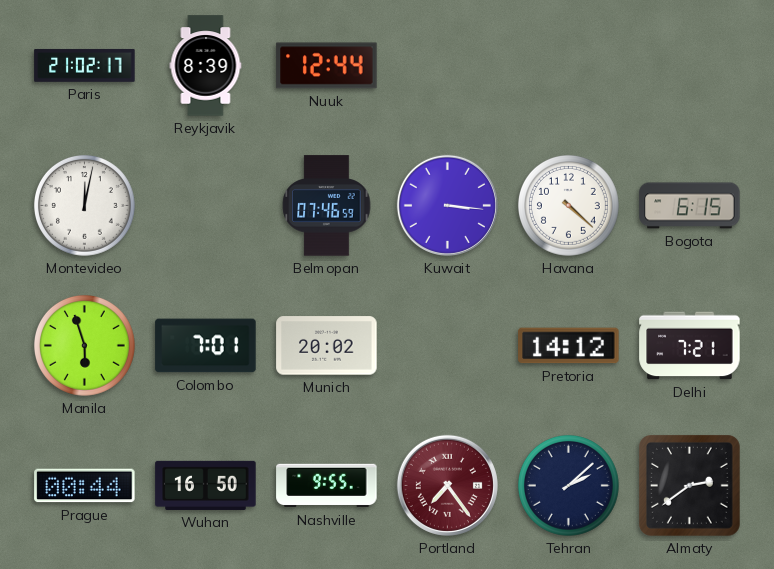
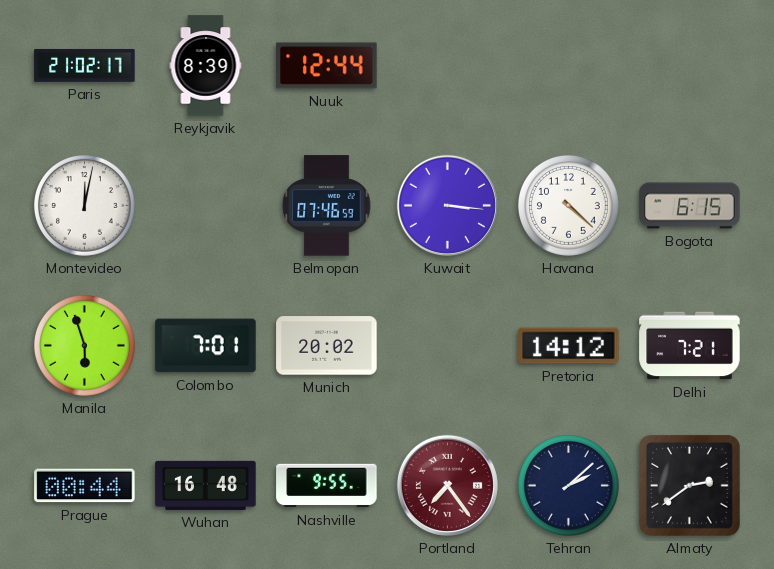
Wuhan: 16:50 -> 16:48 (206, 485)
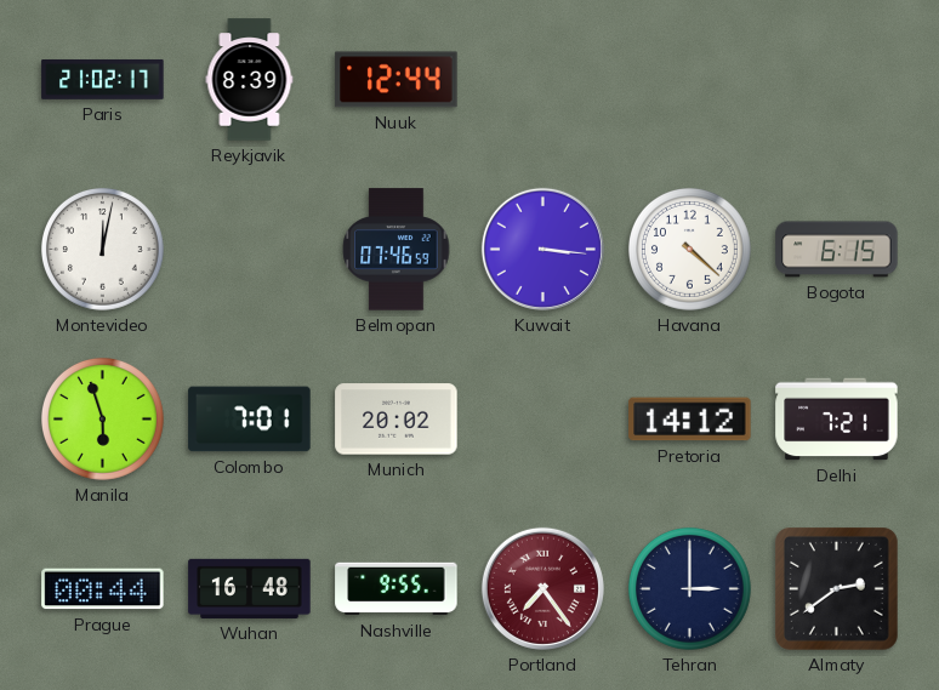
Tehran: 2:08 -> 3:00 (689, 588)
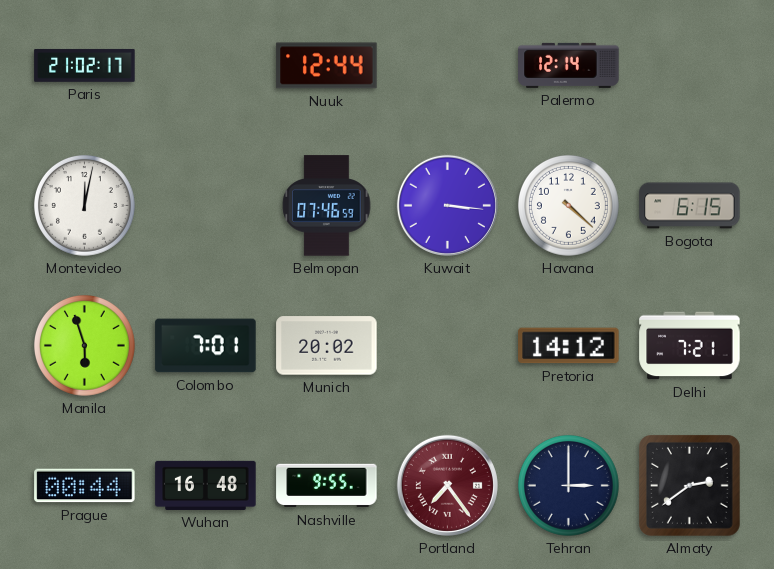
Reykjavik: 8:39 -> none (250, 80)
Palermo: none -> 12:14 (569, 65)
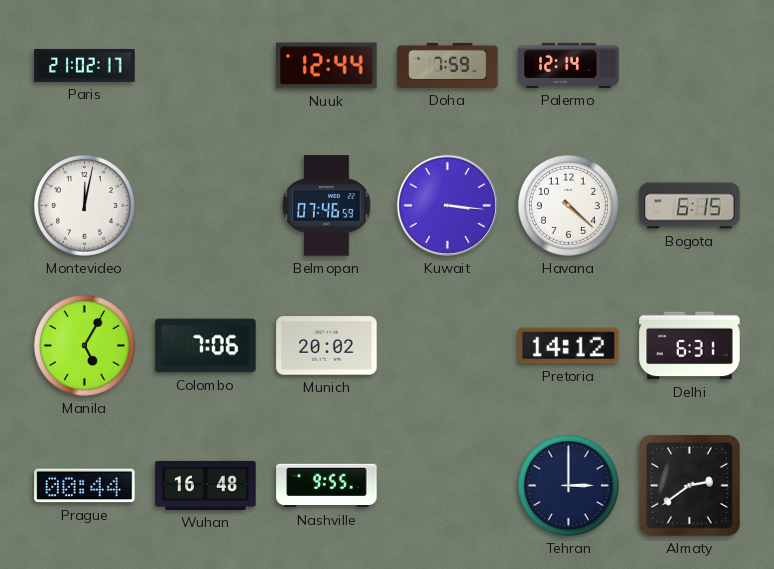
Doha: none -> 7:59 (448, 65)
Manila: 5:57 -> 5:05 (84, 345)
Colombo: 7:01 -> 7:06 (206, 346)
Delhi: 7:21 -> 6:31 (690, 346)
Portland: 7:24 -> none (447, 485)
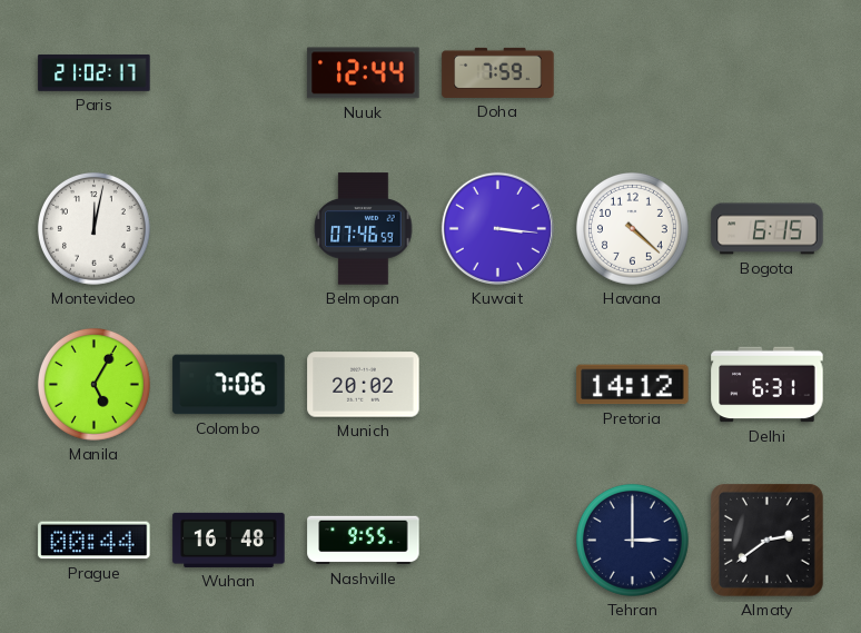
Palermo: 12:14 -> none (569, 65)
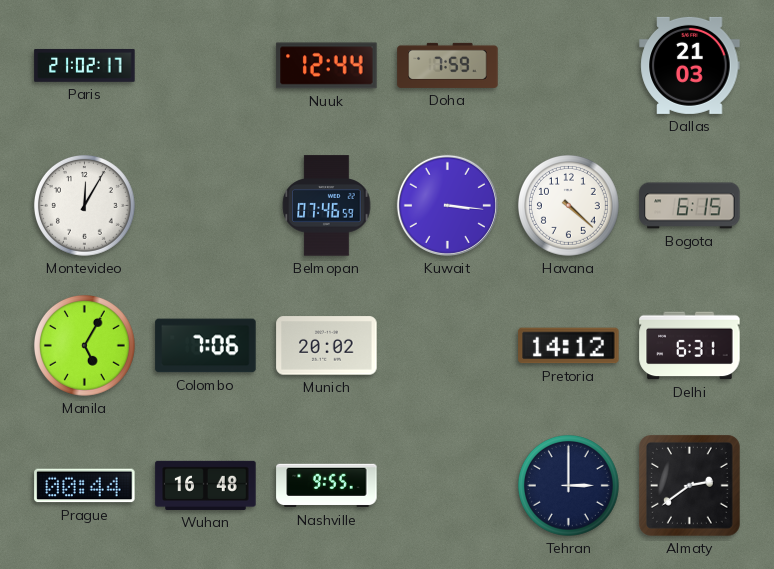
Dallas: none -> 21:03 (690, 65)
Montevideo: 12:02 -> 12:05 (84, 205)
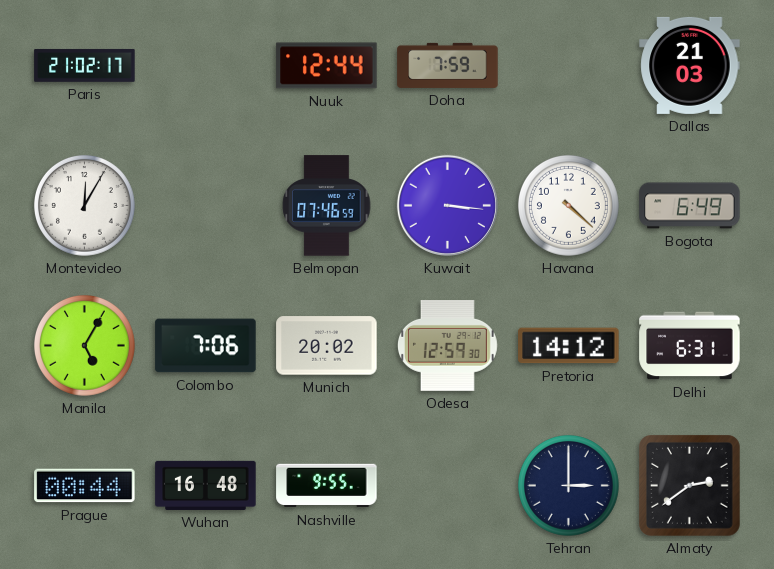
Bogota: 6:15 -> 6:49 (690, 206)
Odesa: none -> 12:59 (447, 346)
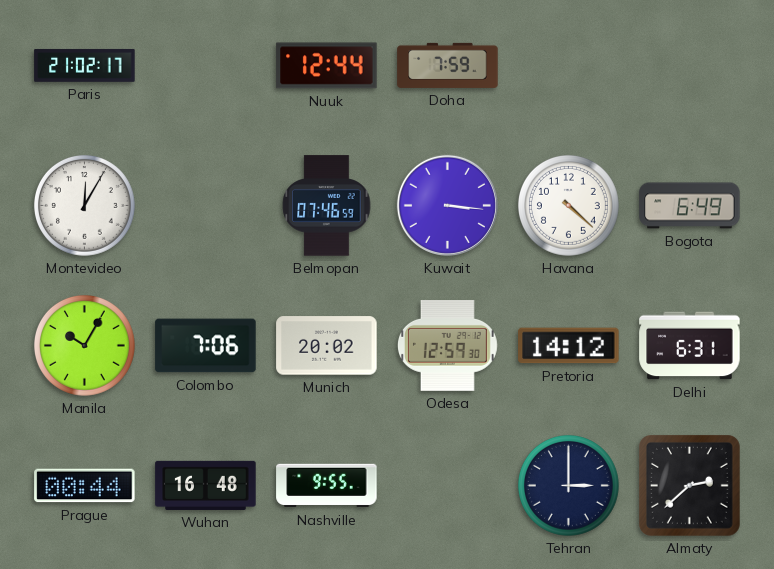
Dallas: 21:03 -> none (690, 65)
Manila: 5:05 -> 10:05 (84, 345)
Almaty: 2:39 -> 2:38 (689, 485)
